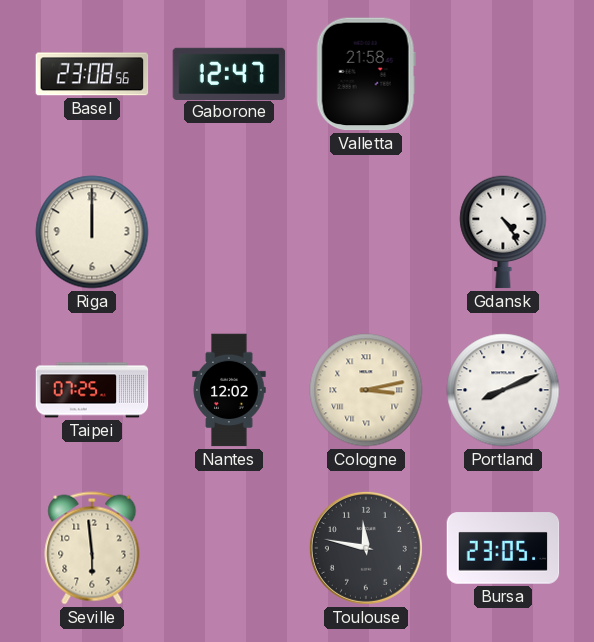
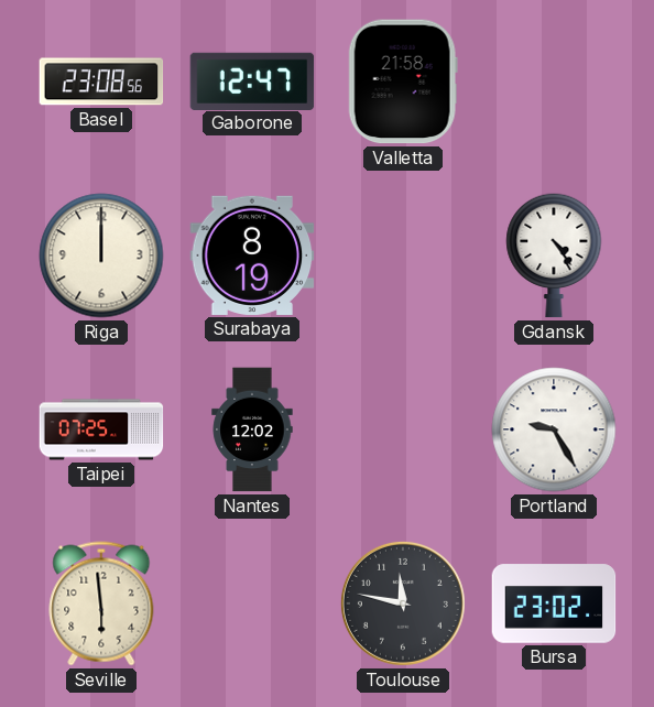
Surabaya: none -> 8:19 (252, 255)
Cologne: 3:13 -> none (366, 390)
Portland: 8:11 -> 9:25 (554, 429)
Bursa: 23:05 -> 23:02 (554, 603)
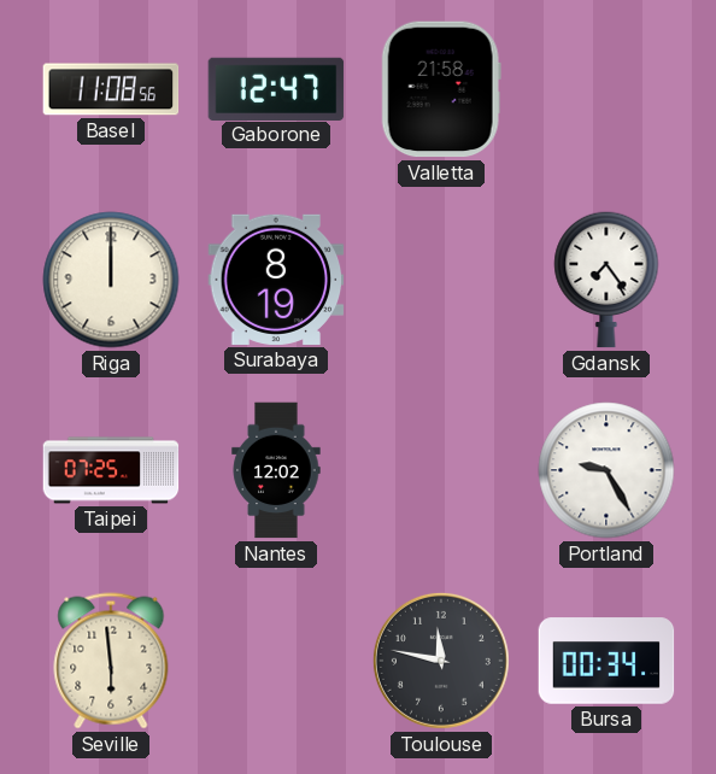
Basel: 23:08 -> 11:08 (111, 89)
Gdansk: 4:24 -> 7:24 (606, 280)
Bursa: 23:02 -> 00:34 (606, 661)
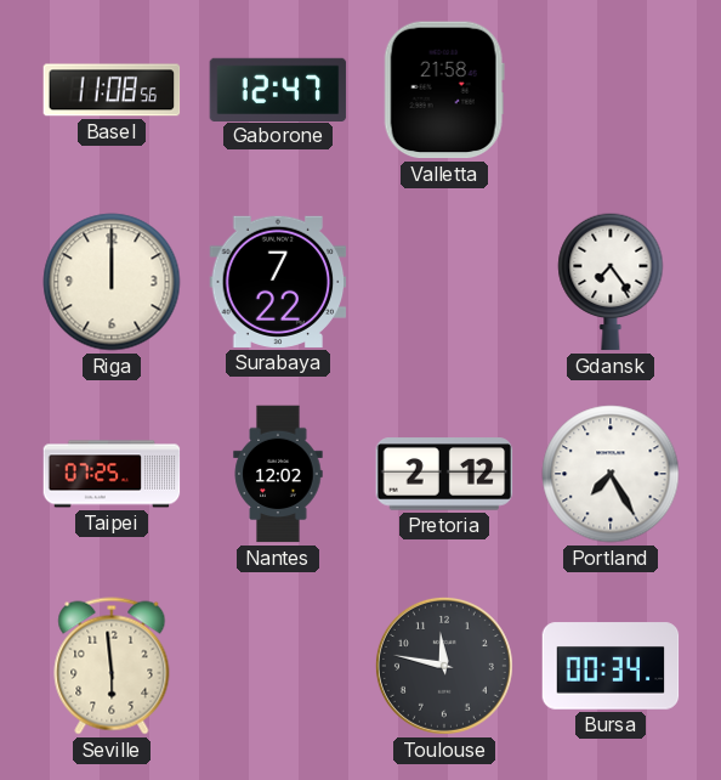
Surabaya: 8:19 -> 7:22 (278, 282)
Pretoria: none -> 2:12 (444, 474)
Portland: 9:25 -> 7:25 (611, 474)
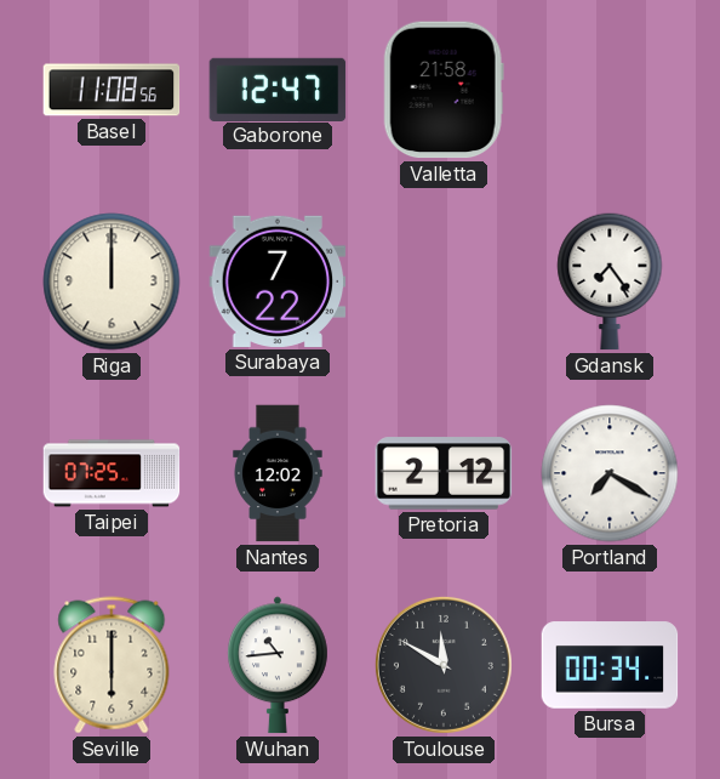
Portland: 7:25 -> 7:20 (610, 473)
Seville: 5:59 -> 6:00 (112, 665)
Wuhan: none -> 10:44 (279, 665)
Toulouse: 11:47 -> 11:50 (444, 665)
